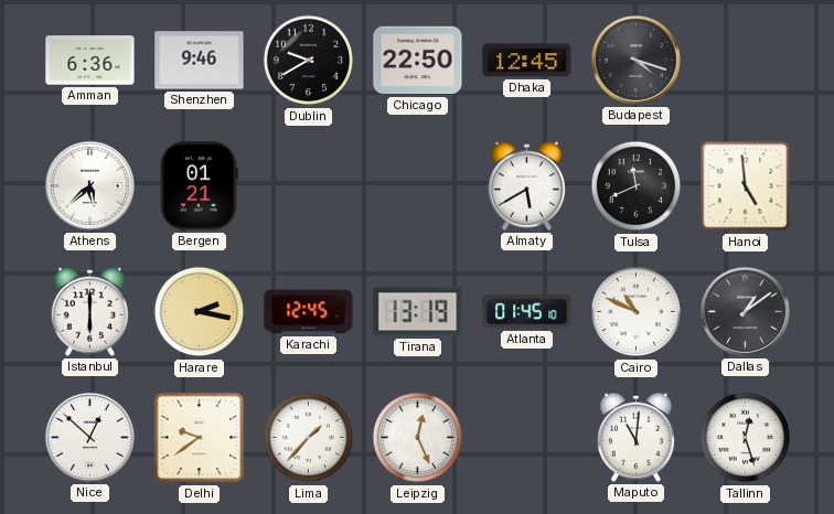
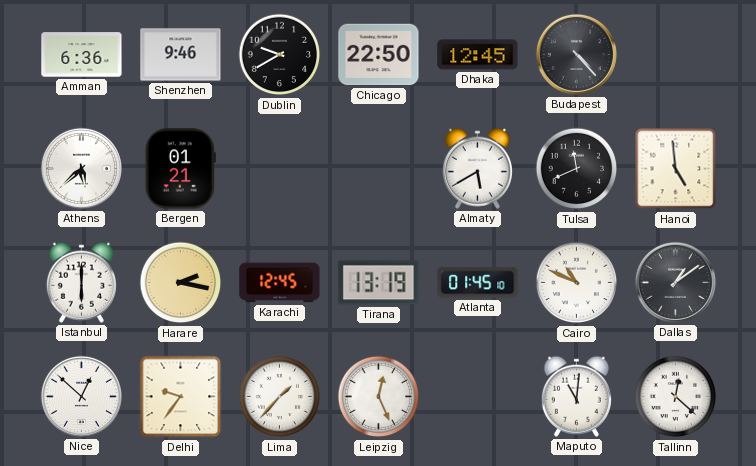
Budapest: 4:18 -> 4:23 (576, 54)
Delhi: 9:39 -> 9:36 (181, 397)
Tallinn: 12:27 -> 12:22 (676, 397)
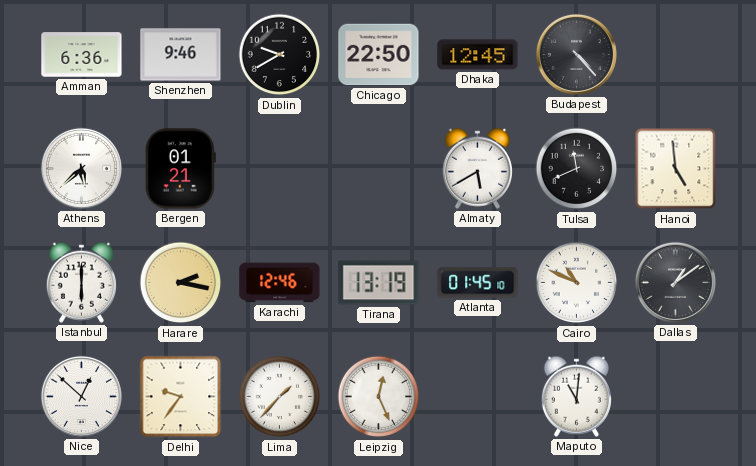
Karachi: 12:45 -> 12:46 (280, 283)
Tallinn: 12:22 -> none (676, 397)
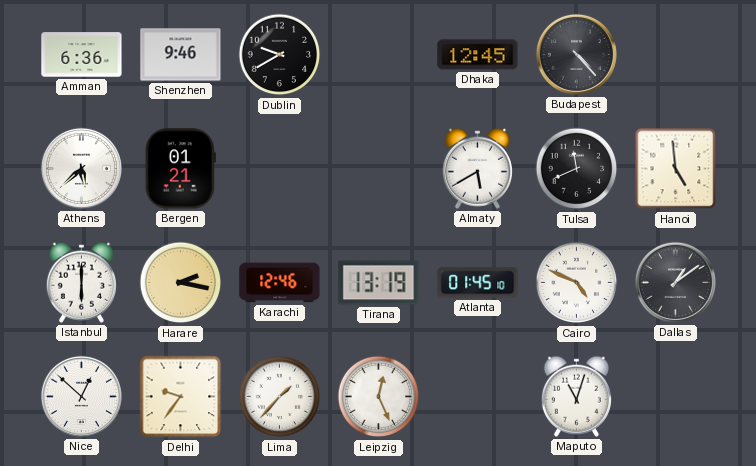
Chicago: 22:50 -> none (379, 55)
Cairo: 10:49 -> 4:49 (577, 283)
Maputo: 11:01 -> 11:03 (576, 396)
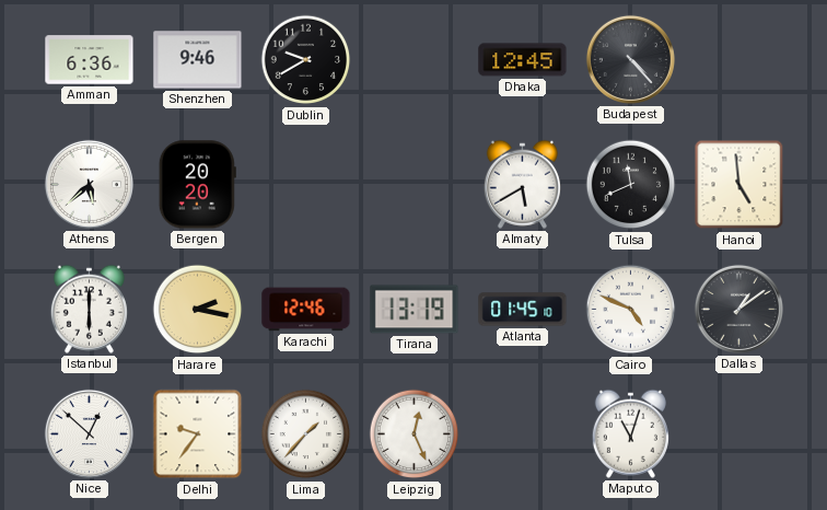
Bergen: 01:21 -> 20:20 (197, 185)
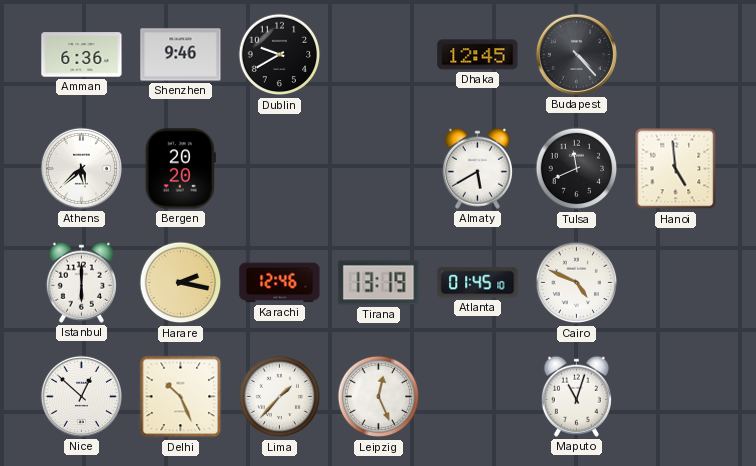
Dallas: 1:09 -> none (738, 309)
Delhi: 9:36 -> 10:26 (181, 397)
